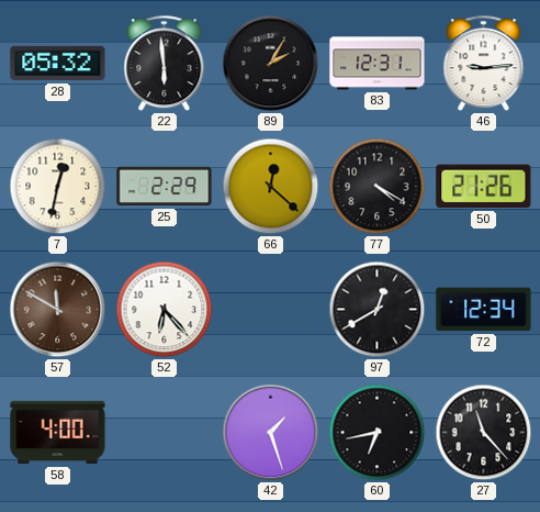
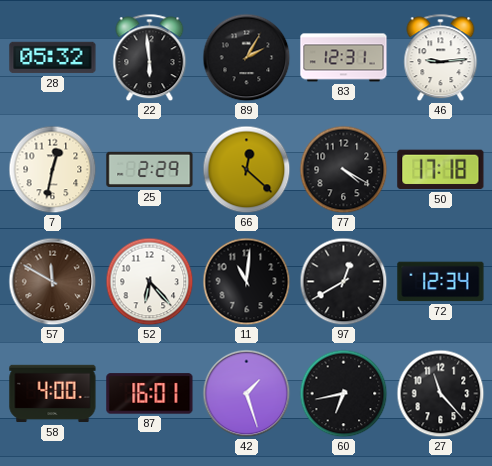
50: 21:26 -> 17:18 (441, 170)
11: none -> 11:01 (247, 282)
87: none -> 16:01 (150, 394)
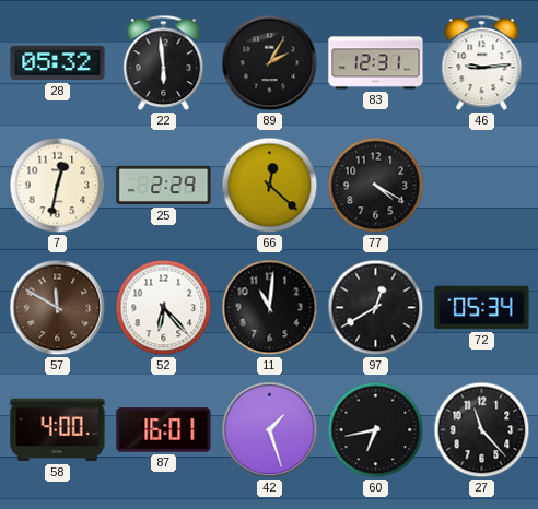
50: 17:18 -> none (441, 170)
72: 12:34 -> 05:34 (482, 308)
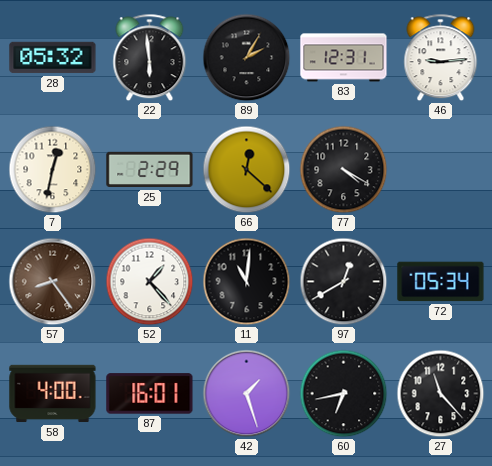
57: 11:50 -> 8:24 (53, 282)
52: 6:23 -> 1:23 (150, 282)
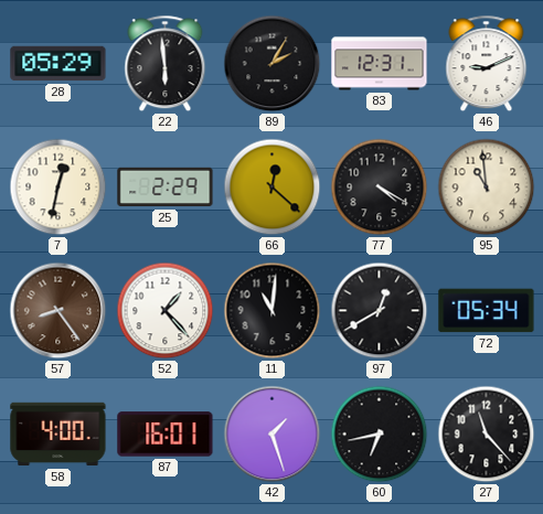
28: 05:32 -> 05:29 (58, 64)
46: 9:14 -> 9:11 (487, 64)
95: none -> 10:59 (487, 188)
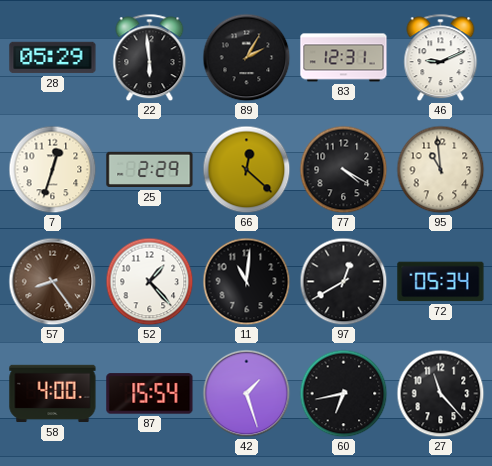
7: 12:32 -> 12:33 (53, 170)
87: 16:01 -> 15:54 (150, 394)
